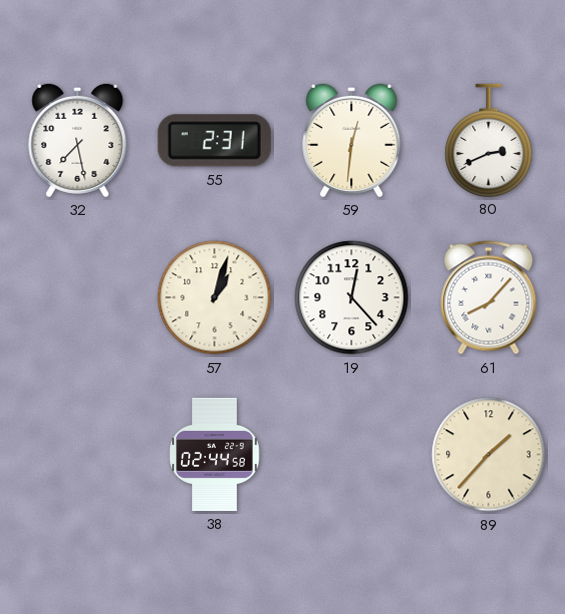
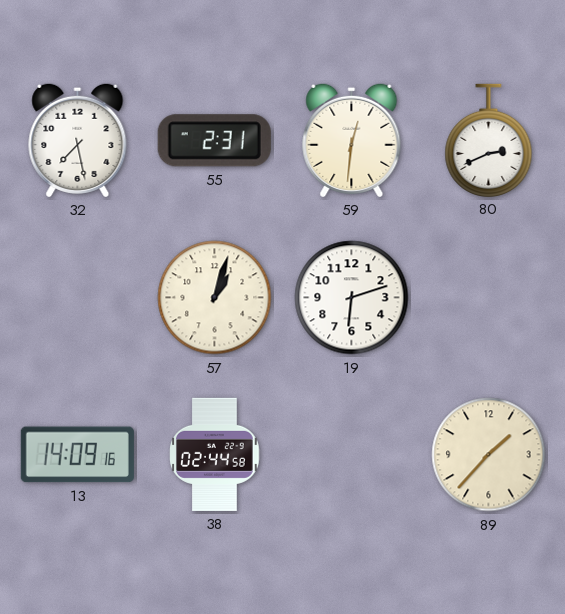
19: 12:23 -> 6:12 (352, 298)
61: 8:07 -> none (489, 298)
13: none -> 14:09 (77, 455)
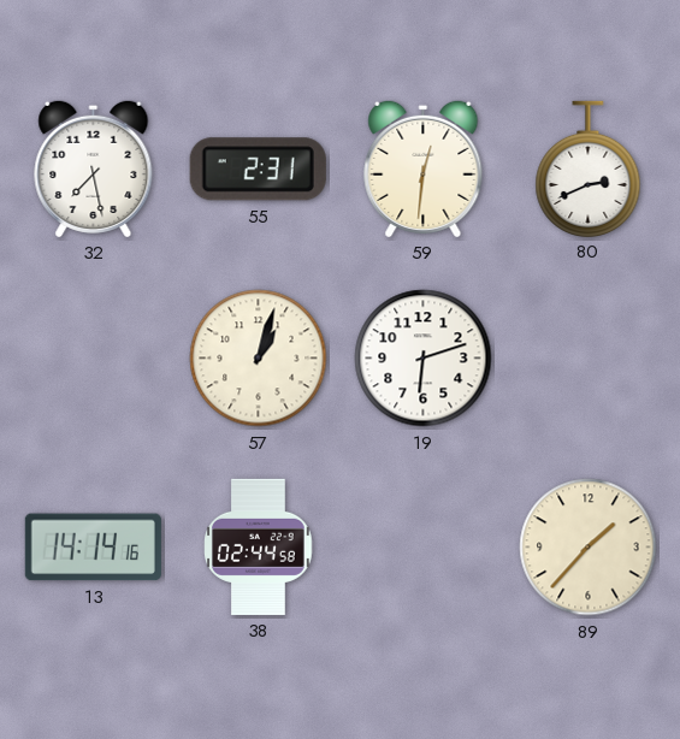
13: 14:09 -> 14:14 (93, 548)
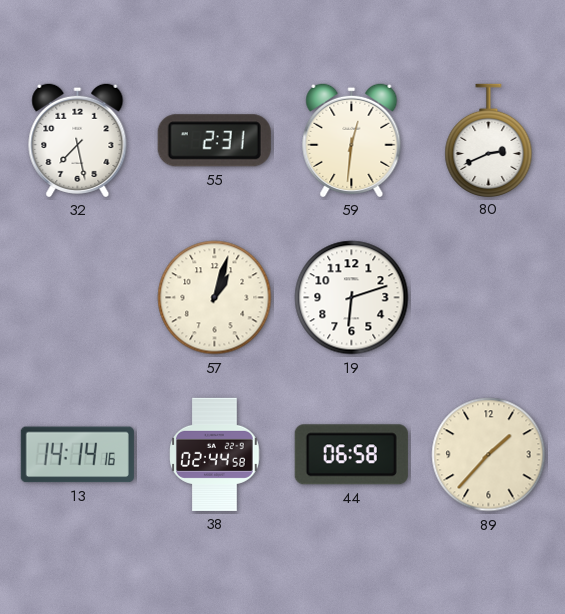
44: none -> 06:58 (351, 455)
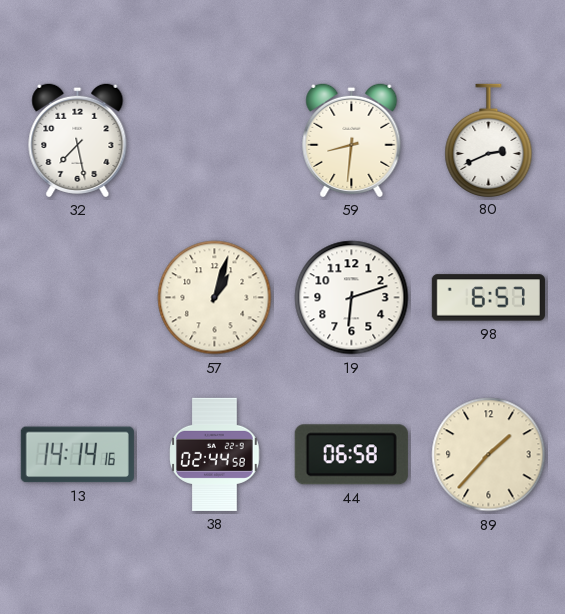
55: 2:31 -> none (214, 141)
59: 12:31 -> 8:31 (352, 140)
98: none -> 6:57 (488, 298)
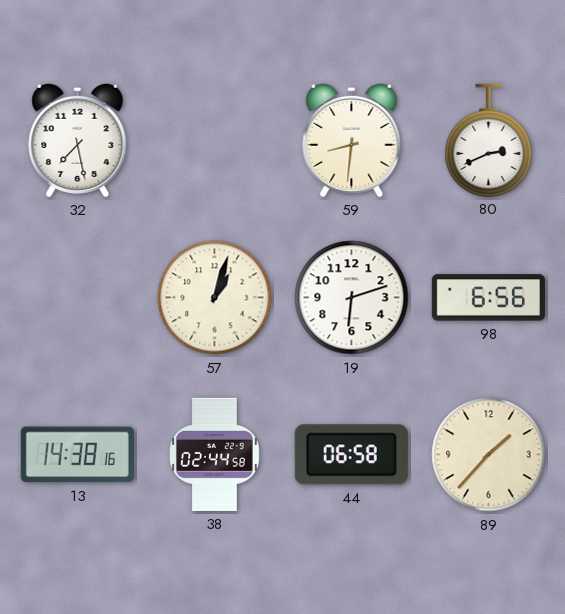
98: 6:57 -> 6:56 (488, 298)
13: 14:14 -> 14:38 (77, 455)
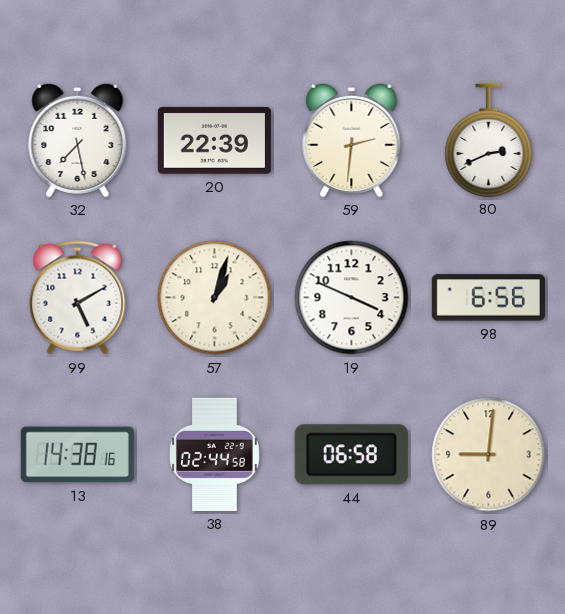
20: none -> 22:39 (214, 141)
59: 8:31 -> 2:31 (352, 140)
99: none -> 5:10 (78, 298)
19: 6:12 -> 3:49 (352, 298)
89: 1:37 -> 9:01 (489, 455)
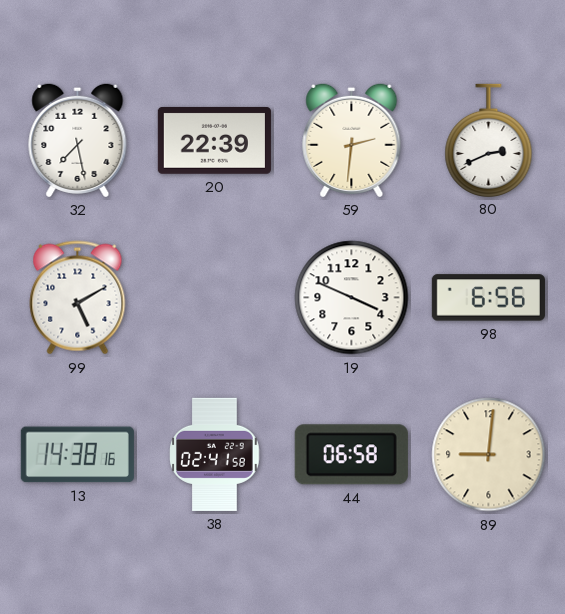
57: 1:03 -> none (215, 298)
38: 02:44 -> 02:41 (215, 454)
